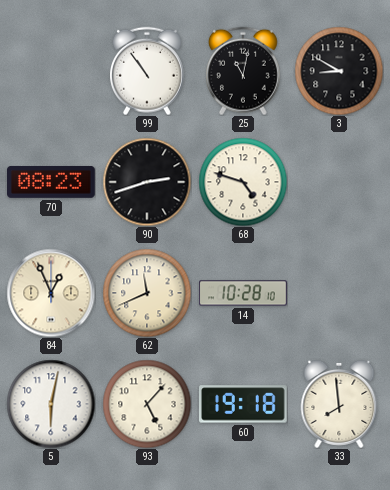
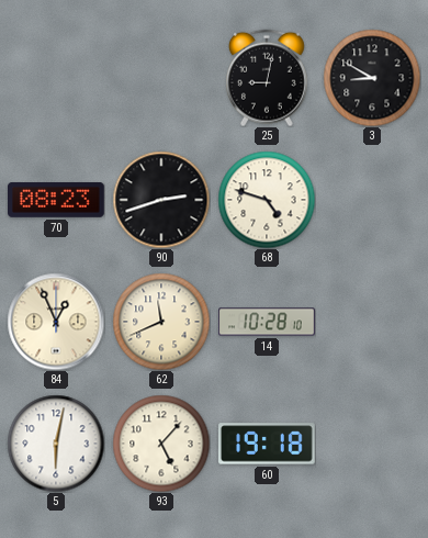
99: 10:54 -> none (147, 71)
25: 11:02 -> 9:02 (267, 78)
33: 7:59 -> none (339, 404)
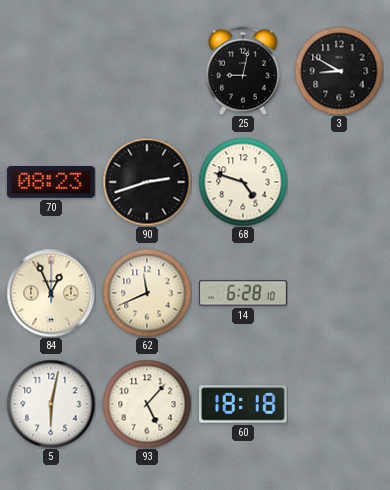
14: 10:28 -> 6:28 (243, 293)
60: 19:18 -> 18:18 (243, 404)
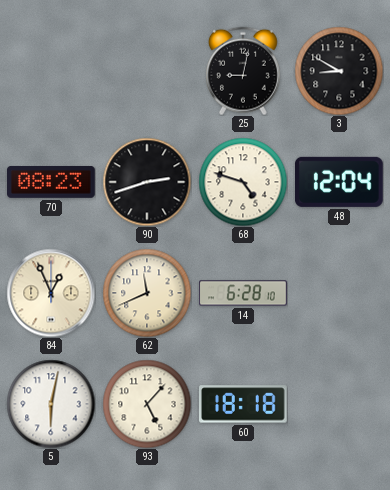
48: none -> 12:04 (340, 182)
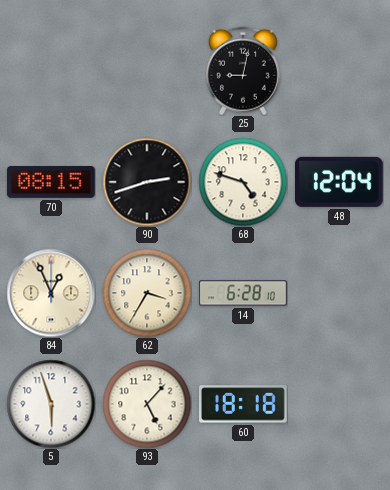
3: 8:50 -> none (339, 71)
70: 08:23 -> 08:15 (51, 183)
62: 11:41 -> 3:35 (147, 293)
5: 6:02 -> 5:57 (51, 404)
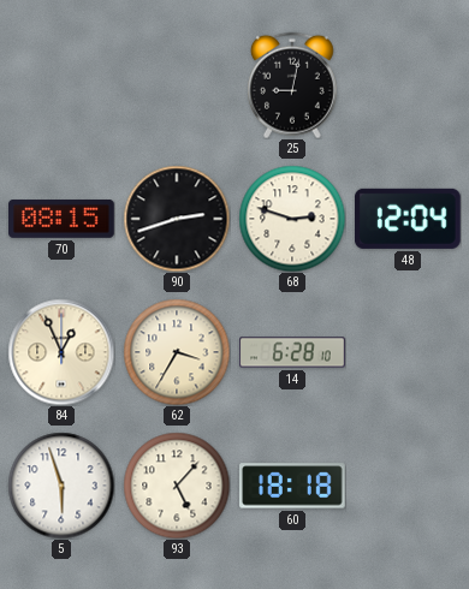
68: 4:48 -> 2:48 (292, 219)
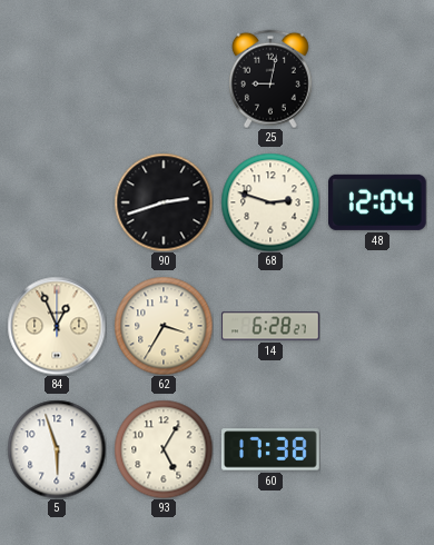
70: 08:15 -> none (61, 220)
14: 6:28:10 -> 6:28:27 (270, 326)
93: 5:07 -> 5:05 (164, 449)
60: 18:18 -> 17:38 (270, 449)
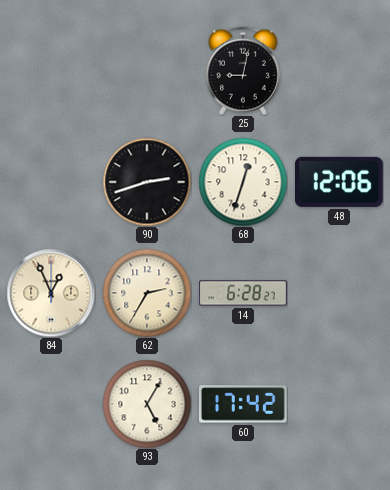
68: 2:48 -> 12:33 (243, 182)
48: 12:04 -> 12:06 (340, 182)
62: 3:35 -> 2:35 (147, 293)
5: 5:57 -> none (57, 449)
60: 17:38 -> 17:42 (243, 404)
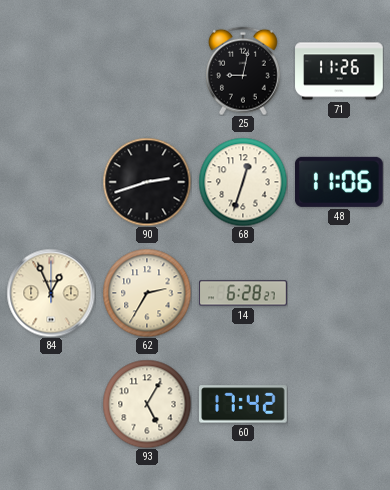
71: none -> 11:26 (339, 71)
48: 12:06 -> 11:06 (340, 182)
